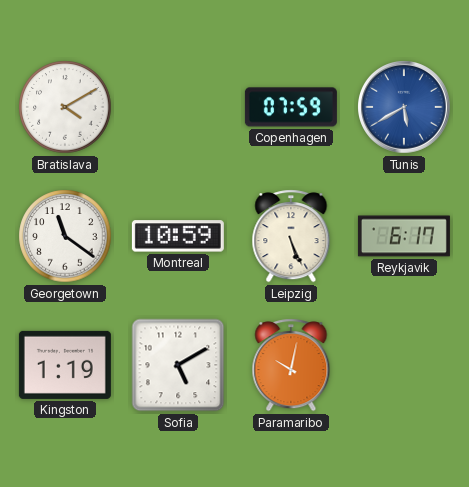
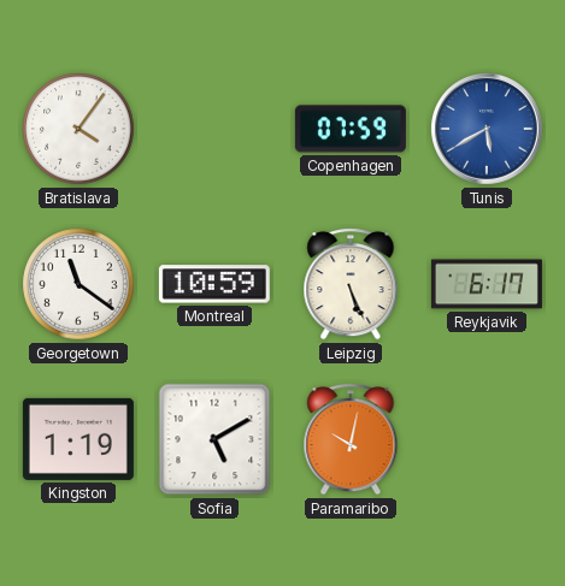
Bratislava: 4:10 -> 4:06 (78, 129)
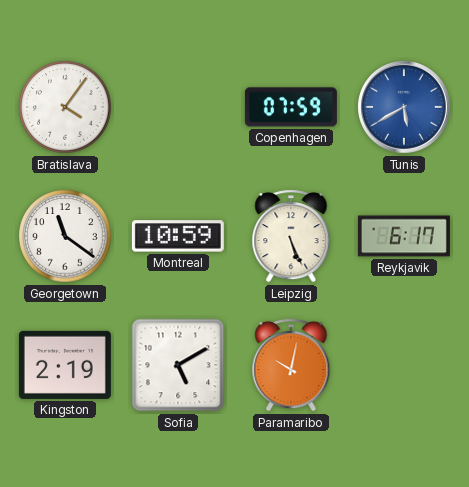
Kingston: 1:19 -> 2:19 (65, 365)
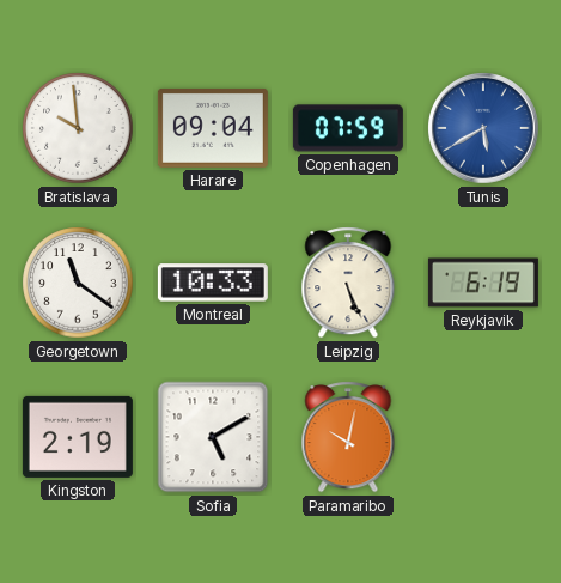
Bratislava: 4:06 -> 9:59 (78, 128)
Harare: none -> 09:04 (213, 128)
Montreal: 10:59 -> 10:33 (213, 283)
Reykjavik: 6:17 -> 6:19 (483, 283)
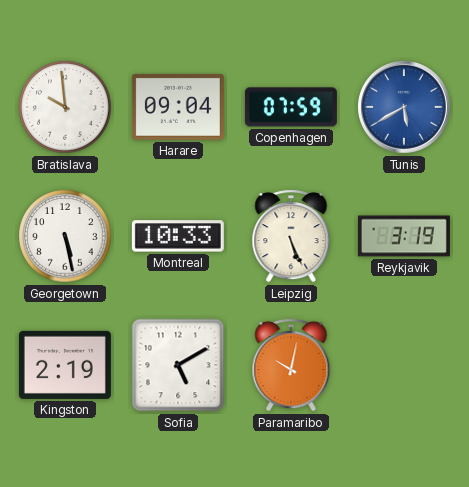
Georgetown: 11:21 -> 5:28 (65, 236)
Reykjavik: 6:19 -> 3:19 (404, 236)
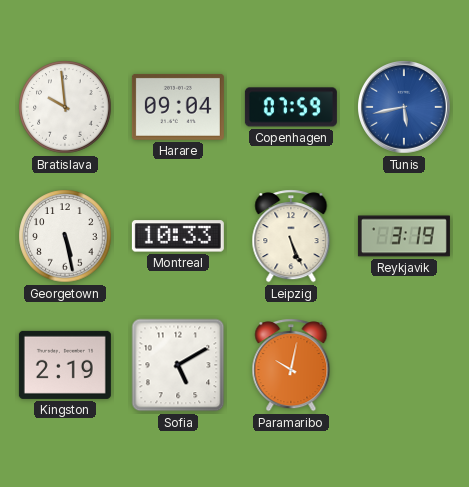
Tunis: 5:40 -> 5:43 (405, 108)
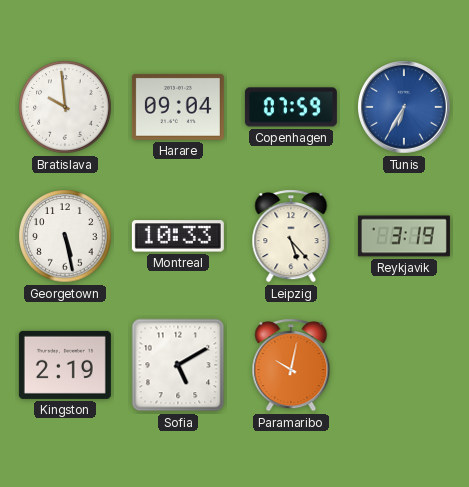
Tunis: 5:43 -> 6:35 (405, 108)
Leipzig: 5:26 -> 5:23 (291, 236)
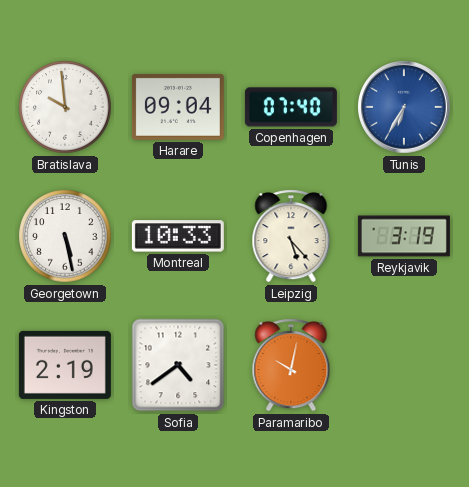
Copenhagen: 07:59 -> 07:40 (291, 107)
Sofia: 5:10 -> 4:39 (178, 365)
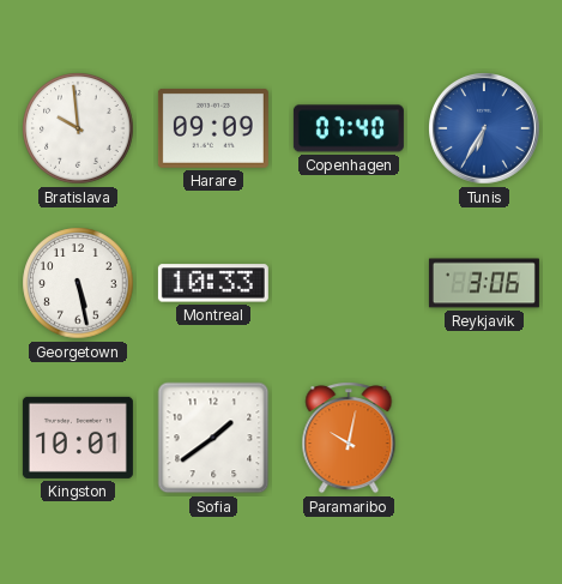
Harare: 09:04 -> 09:09 (213, 128)
Leipzig: 5:23 -> none (291, 236)
Reykjavik: 3:19 -> 3:06 (484, 283)
Kingston: 2:19 -> 10:01 (78, 438)
Sofia: 4:39 -> 1:39 (213, 438)
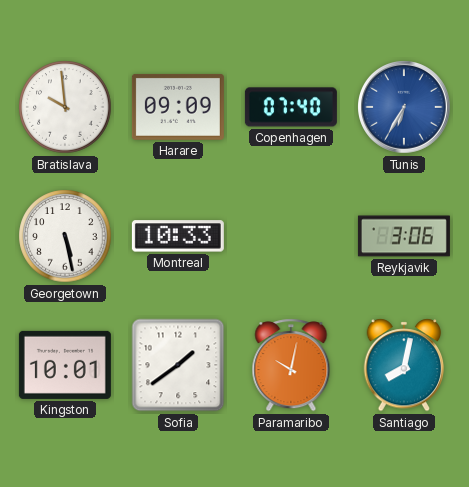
Santiago: none -> 8:02 (404, 365)
